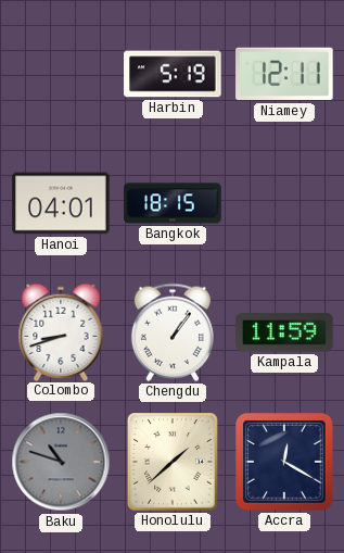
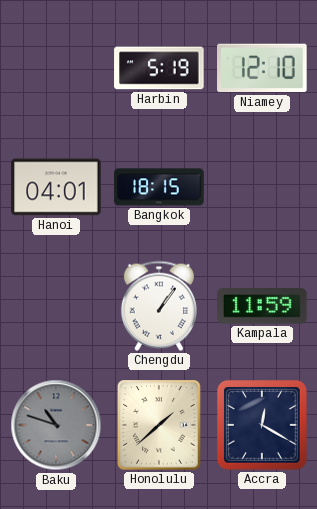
Niamey: 12:11 -> 12:10 (262, 68)
Colombo: 8:42 -> none (61, 331)
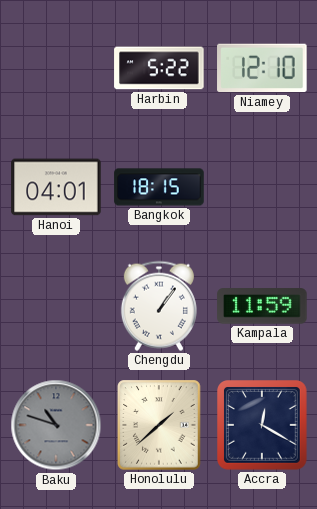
Harbin: 5:19 -> 5:22 (159, 68)
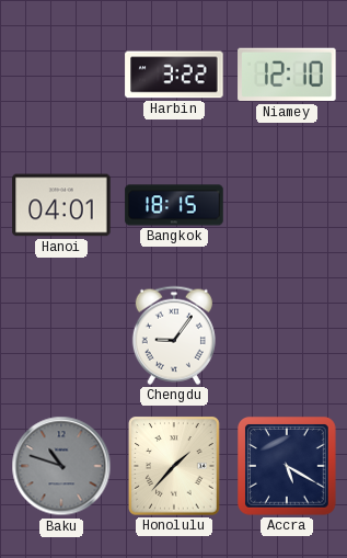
Harbin: 5:22 -> 3:22 (174, 75)
Chengdu: 1:06 -> 9:06 (174, 335)
Kampala: 11:59 -> none (262, 306)
Honolulu: 1:38 -> 1:37 (174, 466)
Accra: 12:20 -> 5:20 (288, 467)
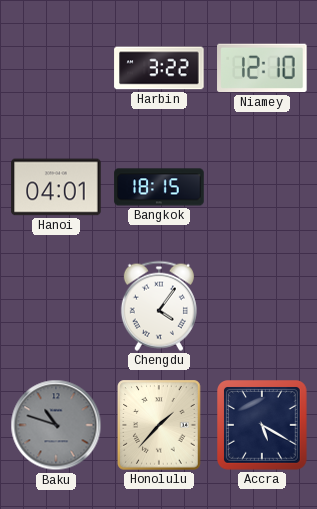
Chengdu: 9:06 -> 4:06 (159, 306)
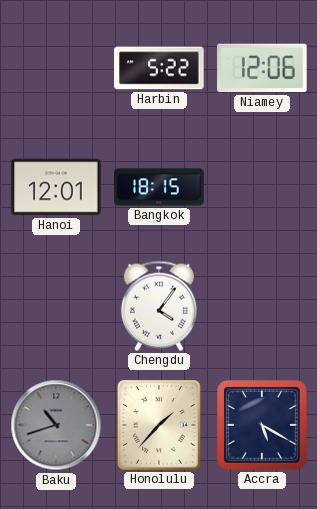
Harbin: 3:22 -> 5:22 (159, 68)
Niamey: 12:10 -> 12:06 (262, 68)
Hanoi: 04:01 -> 12:01 (56, 187)
Baku: 10:48 -> 10:42 (56, 425)
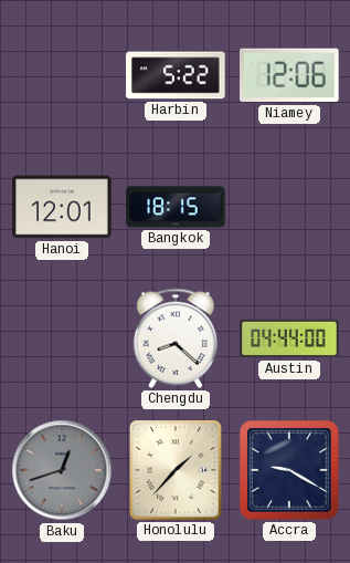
Chengdu: 4:06 -> 8:22 (176, 338)
Austin: none -> 04:44 (289, 338)
Baku: 10:42 -> 12:42 (62, 470)
Accra: 5:20 -> 9:20 (290, 471)
